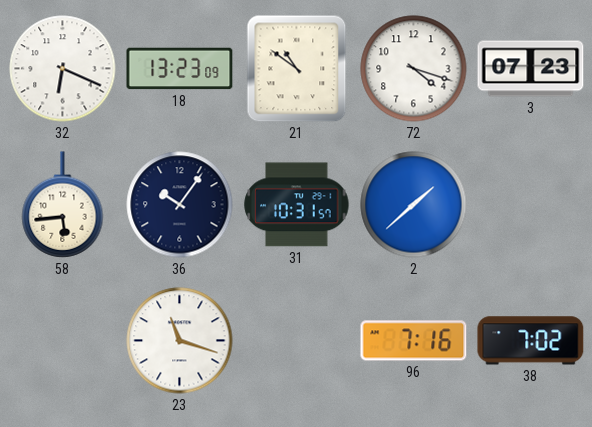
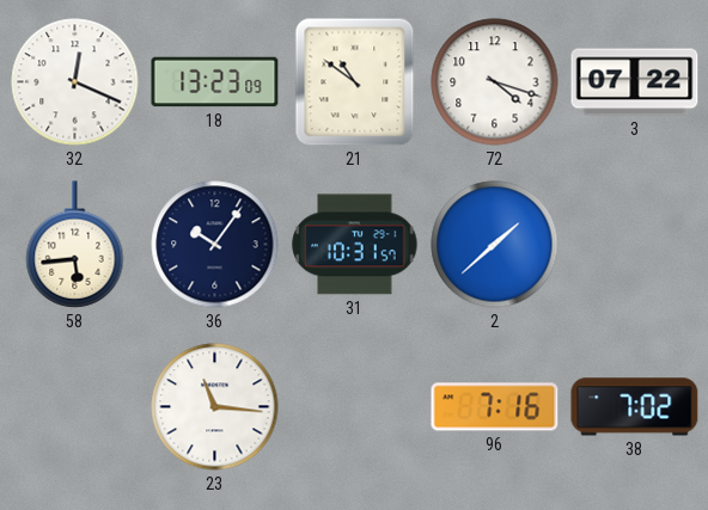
32: 6:19 -> 12:19 (75, 82)
3: 07:23 -> 07:22 (635, 82)
23: 11:18 -> 11:16 (215, 407)
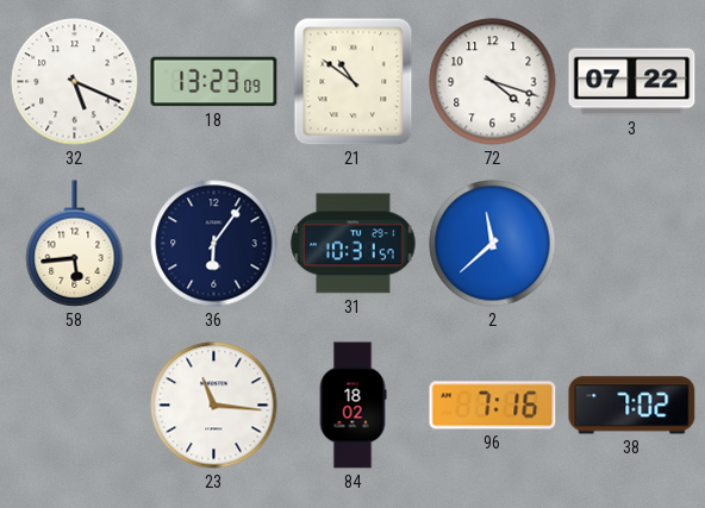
32: 12:19 -> 5:19 (75, 82)
36: 10:06 -> 6:06 (214, 244)
2: 1:38 -> 11:38 (493, 244)
84: none -> 18:02 (352, 406)
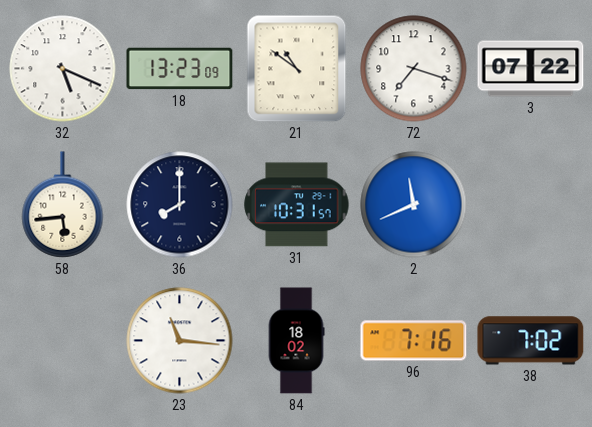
72: 4:18 -> 7:18 (414, 69)
36: 6:06 -> 8:00 (180, 205)
2: 11:38 -> 11:41 (414, 205)
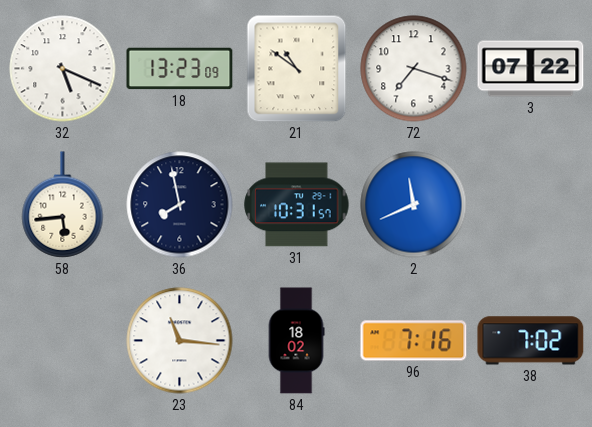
36: 8:00 -> 7:58 (180, 205)
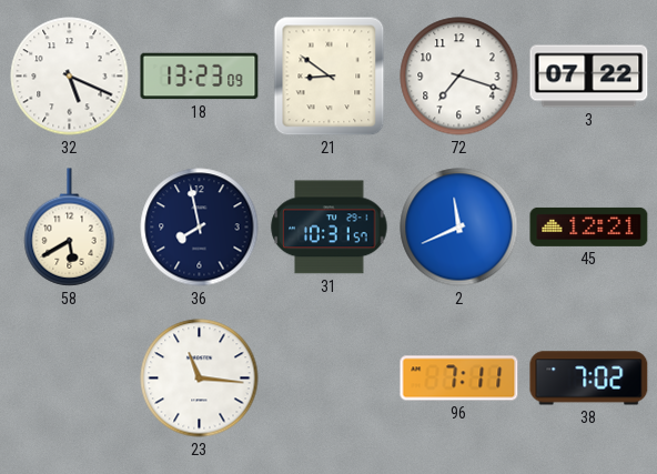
21: 10:51 -> 8:51 (330, 77)
58: 5:44 -> 5:40 (70, 228)
45: none -> 12:21 (589, 226)
84: 18:02 -> none (296, 341)
96: 7:16 -> 7:11 (459, 379)
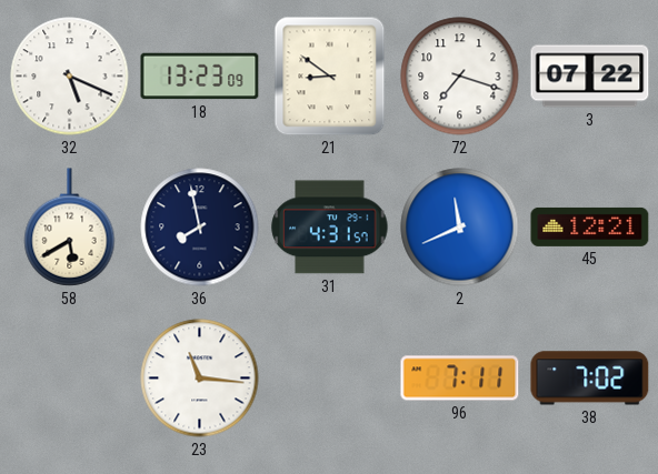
31: 10:31 -> 4:31 (330, 228)
